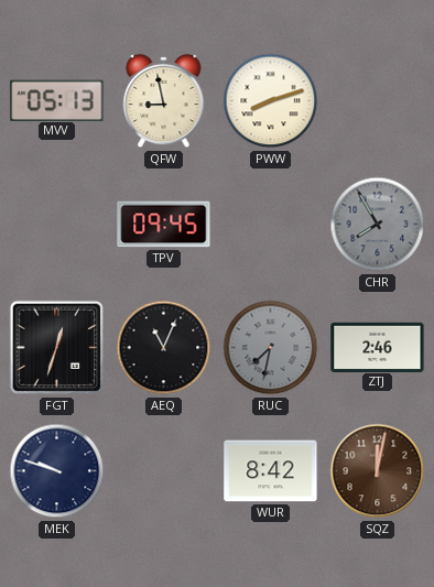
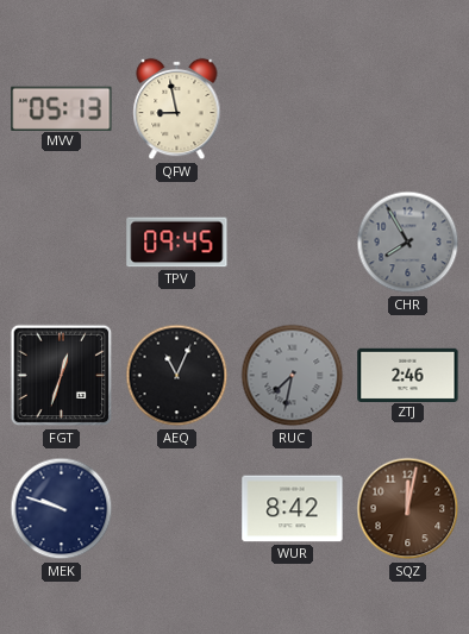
PWW: 8:12 -> none (271, 101)
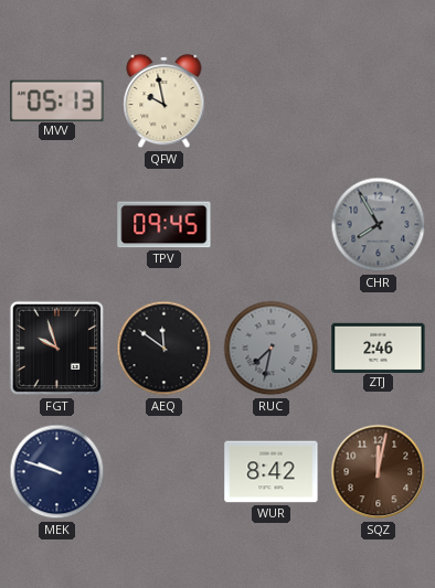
QFW: 8:58 -> 9:58 (165, 101)
FGT: 12:33 -> 9:57 (57, 349)
AEQ: 11:04 -> 11:51 (165, 349)
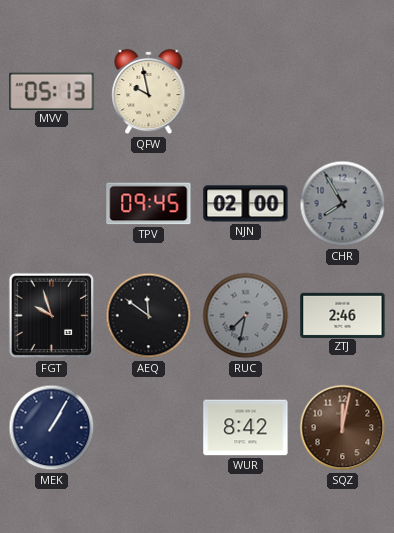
NJN: none -> 02:00 (246, 204)
MEK: 9:48 -> 1:05 (52, 428)
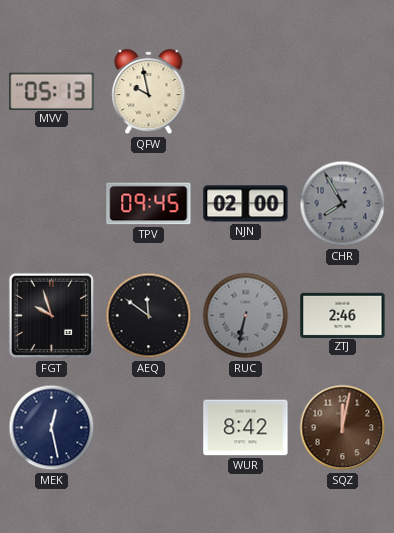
RUC: 7:32 -> 6:32 (246, 316)
MEK: 1:05 -> 12:28 (52, 428)
